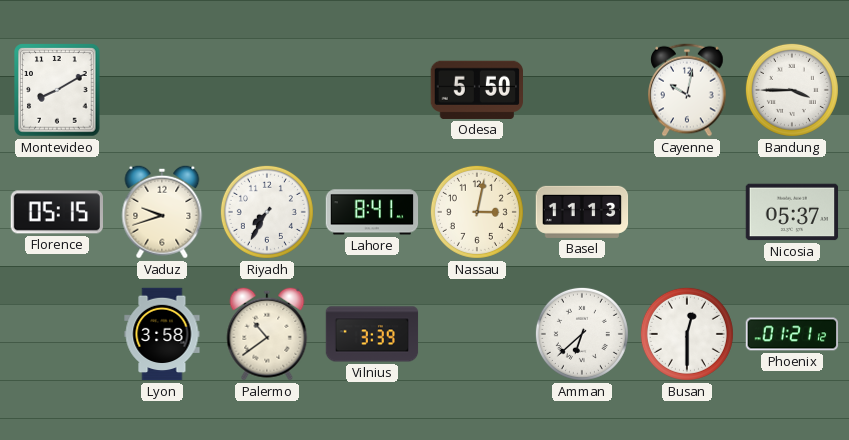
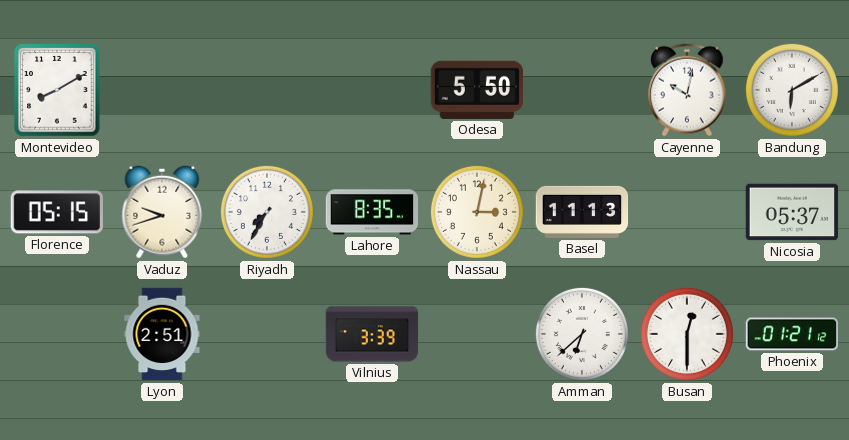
Bandung: 3:45 -> 6:10 (792, 90)
Lahore: 8:41 -> 8:35 (372, 212)
Lyon: 3:58 -> 2:51 (162, 334)
Palermo: 10:39 -> none (267, 334)
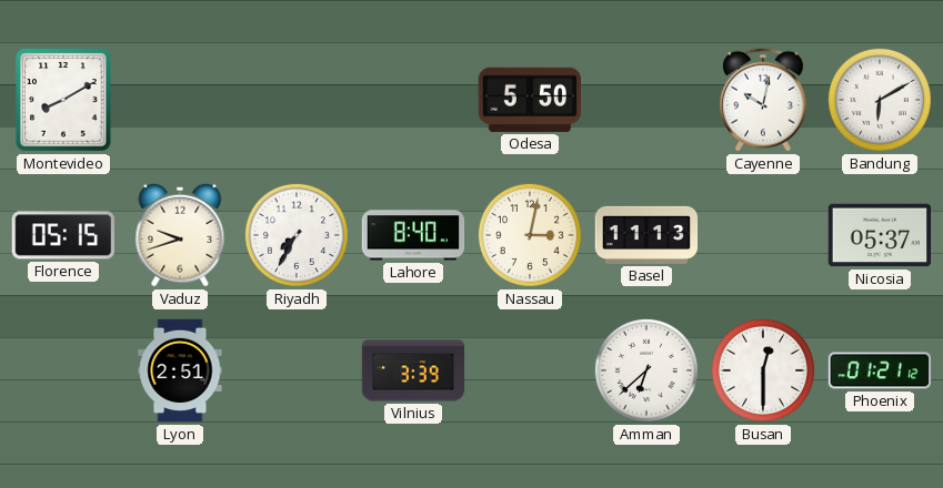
Lahore: 8:35 -> 8:40 (413, 235)
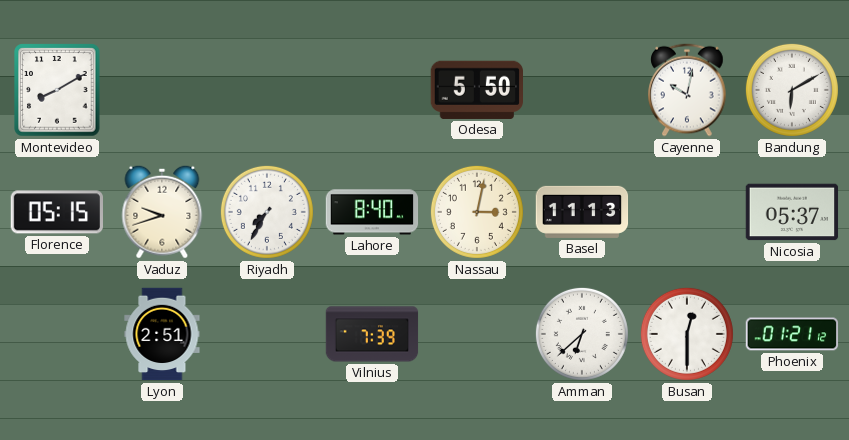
Vilnius: 3:39 -> 7:39 (372, 334)
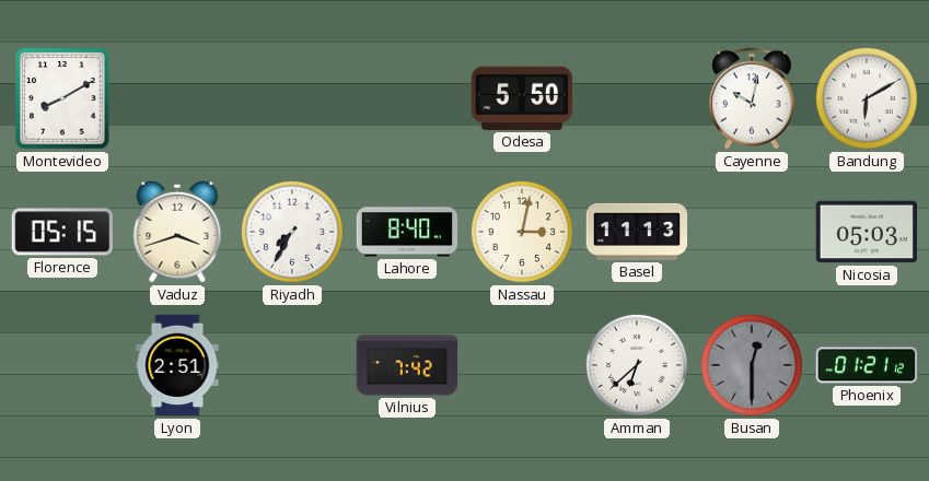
Vaduz: 9:42 -> 3:42 (177, 232)
Nicosia: 05:37 -> 05:03 (867, 232)
Vilnius: 7:39 -> 7:42 (407, 365)
Busan dial: white -> grey (752, 365)
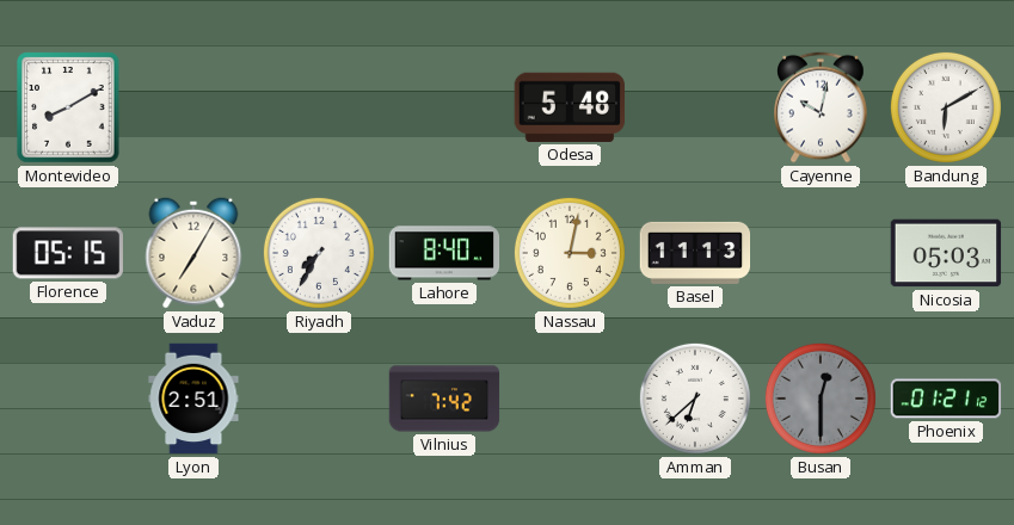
Odesa: 5:50 -> 5:48 (569, 107)
Vaduz: 3:42 -> 7:05 (193, 253)
